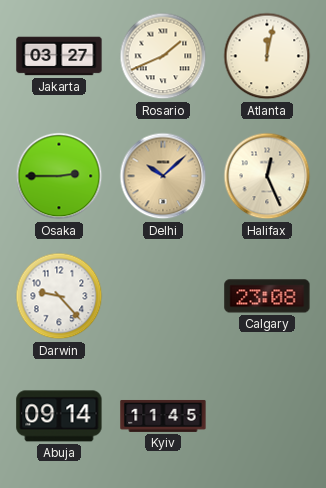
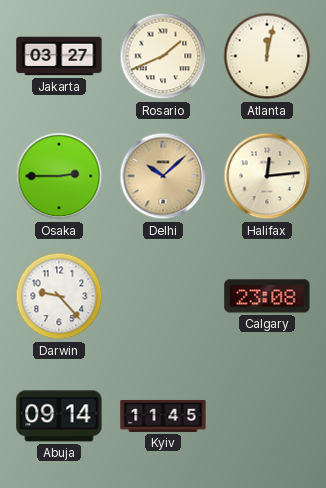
Halifax: 12:26 -> 12:14 (267, 176)
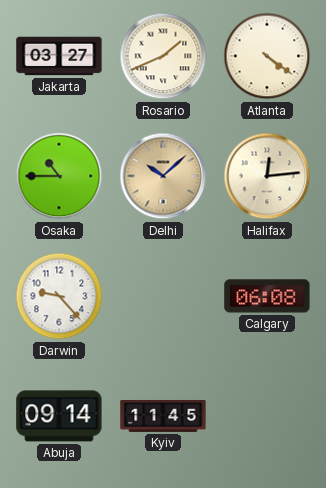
Atlanta: 12:02 -> 4:21 (267, 56)
Osaka: 2:45 -> 10:45 (59, 176)
Calgary: 23:08 -> 06:08 (267, 296)
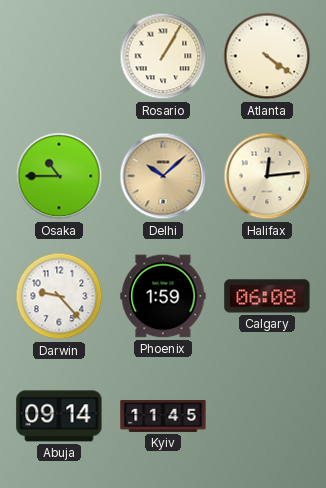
Jakarta: 03:27 -> none (59, 56)
Rosario: 1:41 -> 1:05 (163, 56)
Phoenix: none -> 1:59 (163, 296)
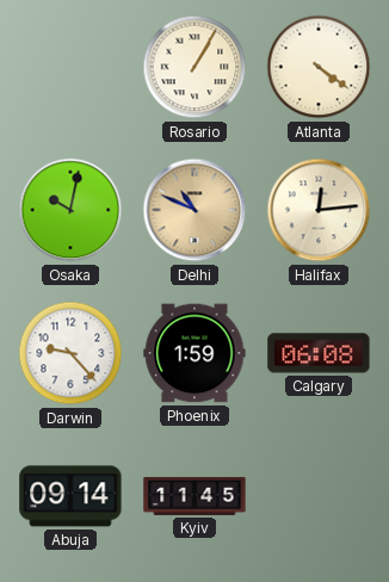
Osaka: 10:45 -> 10:02 (70, 210)
Delhi: 10:08 -> 10:49 (194, 210)
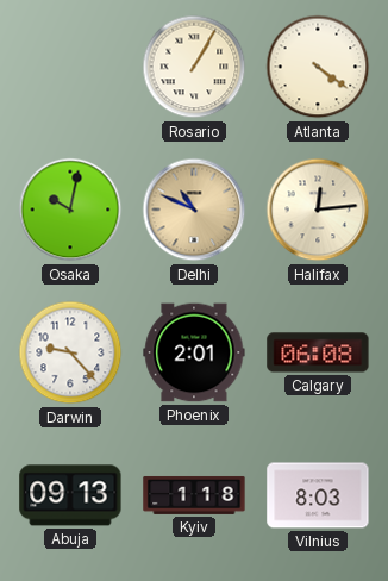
Phoenix: 1:59 -> 2:01 (194, 352)
Abuja: 09:14 -> 09:13 (70, 495)
Kyiv: 11:45 -> 1:18 (194, 495)
Vilnius: none -> 8:03 (318, 495)
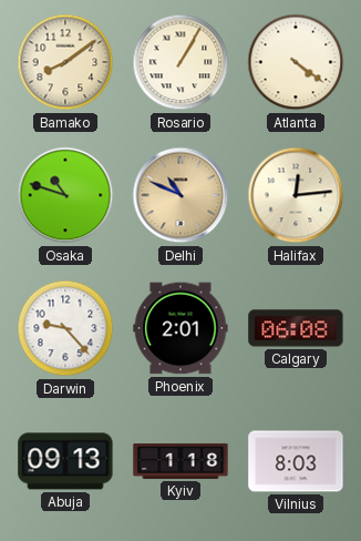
Bamako: none -> 8:09 (65, 62)
Osaka: 10:02 -> 10:48 (65, 195)
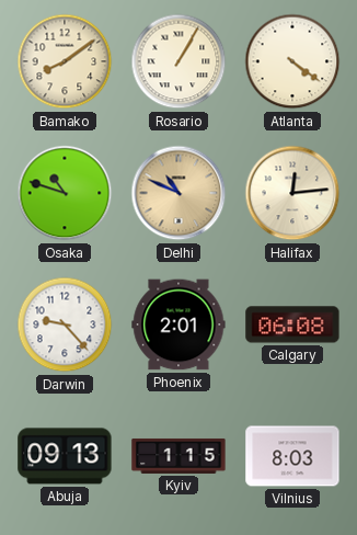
Kyiv: 1:18 -> 1:15 (178, 456)
